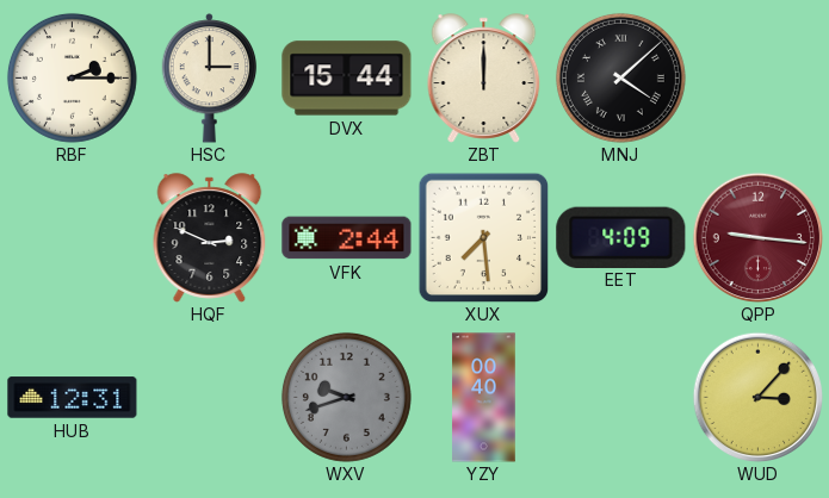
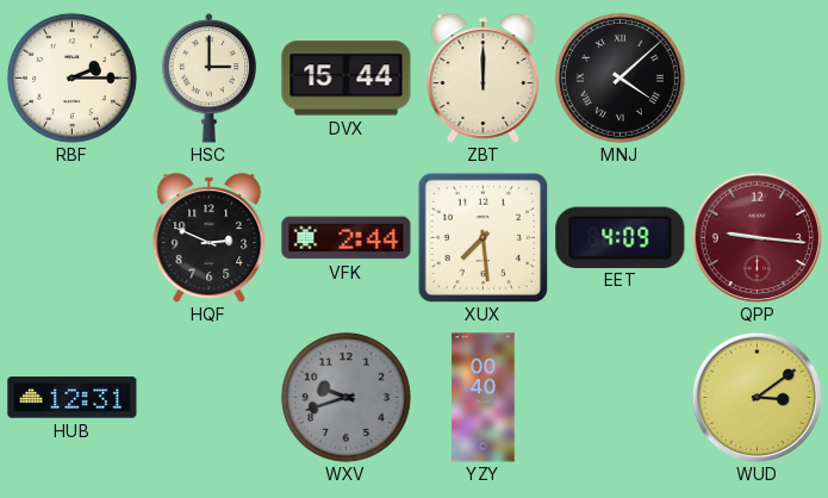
WUD: 3:07 -> 3:09 (757, 397)
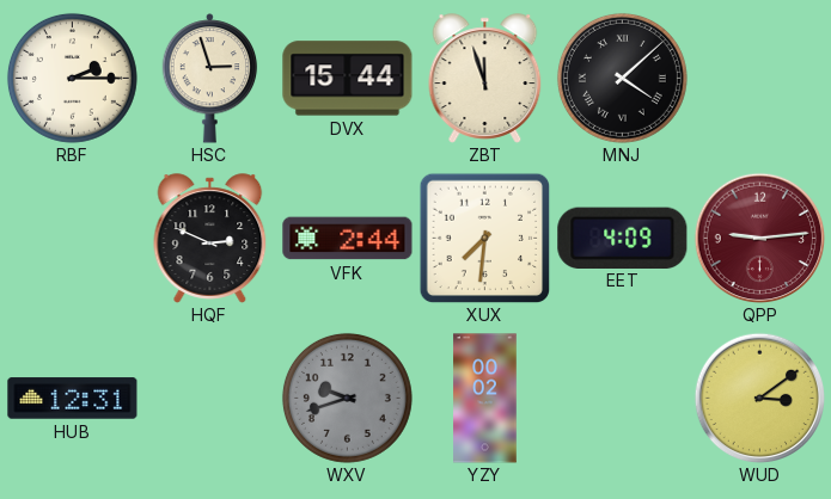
HSC: 3:00 -> 2:57 (210, 79)
ZBT: 12:00 -> 11:57 (485, 79)
XUX: 7:29 -> 7:31 (484, 238)
QPP: 9:16 -> 9:14 (759, 238)
YZY: 00:40 -> 00:02 (485, 399)
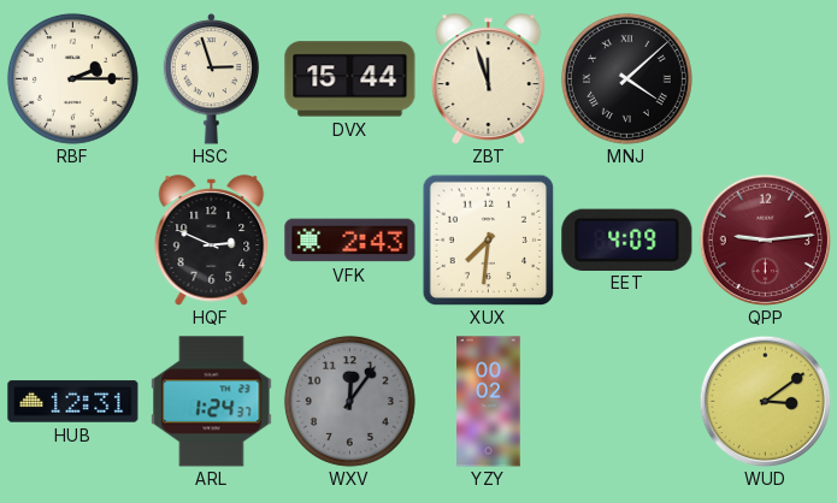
VFK: 2:44 -> 2:43 (350, 241)
ARL: none -> 1:24 (212, 402)
WXV: 9:42 -> 12:06 (349, 401)
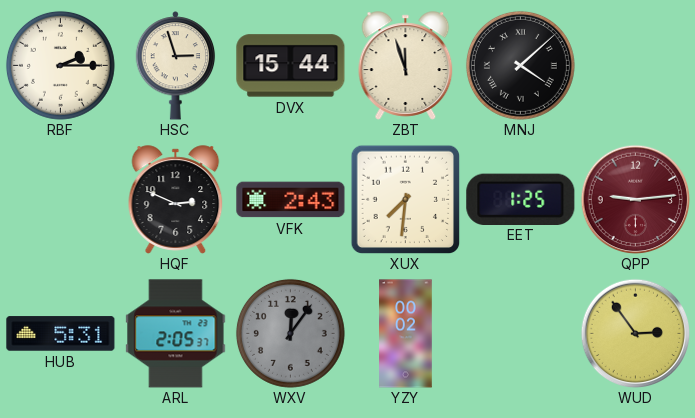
EET: 4:09 -> 1:25 (521, 199)
HUB: 12:31 -> 5:31 (61, 334)
ARL: 1:24 -> 2:05 (176, 334)
WUD: 3:09 -> 2:54 (635, 333)
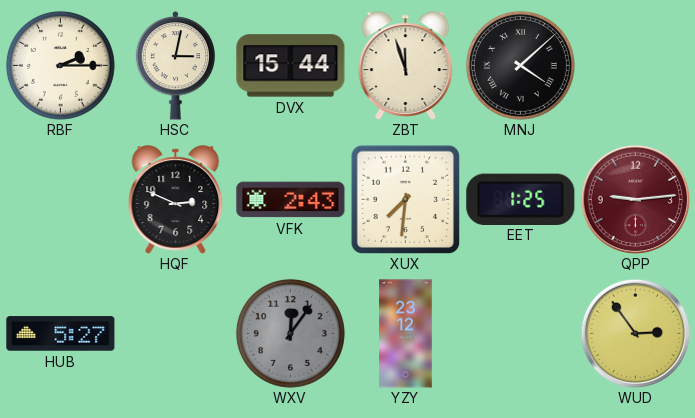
HSC: 2:57 -> 3:02 (176, 66)
HUB: 5:31 -> 5:27 (61, 334)
ARL: 2:05 -> none (176, 334)
YZY: 00:02 -> 23:12 (406, 334)
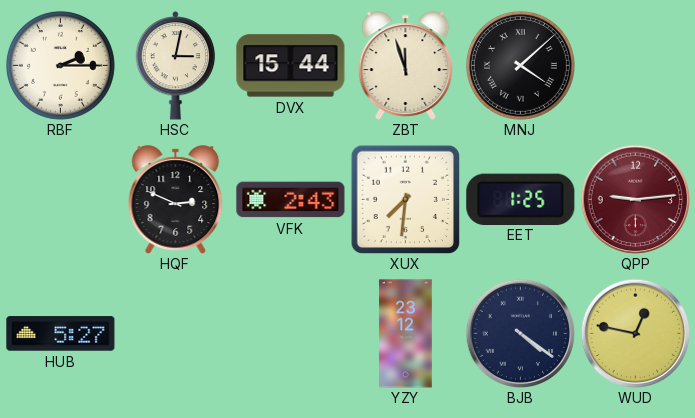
WXV: 12:06 -> none (290, 333)
BJB: none -> 4:21 (520, 333)
WUD: 2:54 -> 12:47 (635, 333)
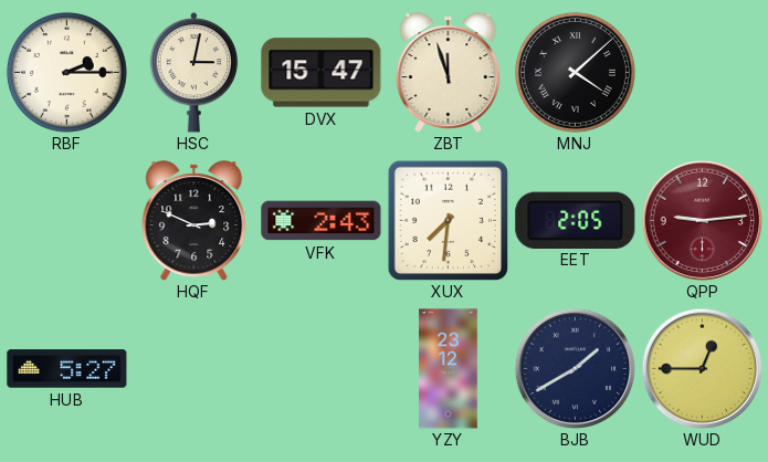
DVX: 15:44 -> 15:47 (322, 73)
EET: 1:25 -> 2:05 (576, 220)
BJB: 4:21 -> 1:40 (575, 368)
WUD: 12:47 -> 12:45 (702, 368)
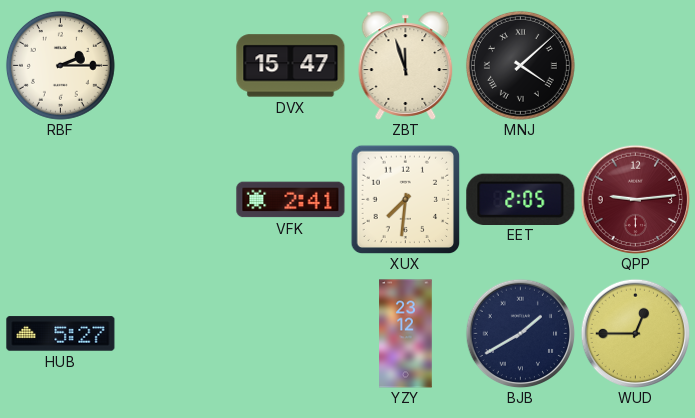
HSC: 3:02 -> none (194, 73)
HQF: 2:49 -> none (194, 221)
VFK: 2:43 -> 2:41 (291, 200)
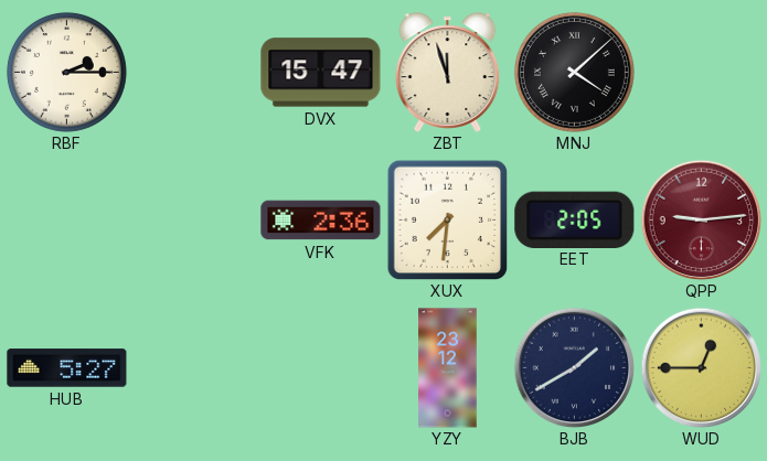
VFK: 2:41 -> 2:36 (321, 221)
